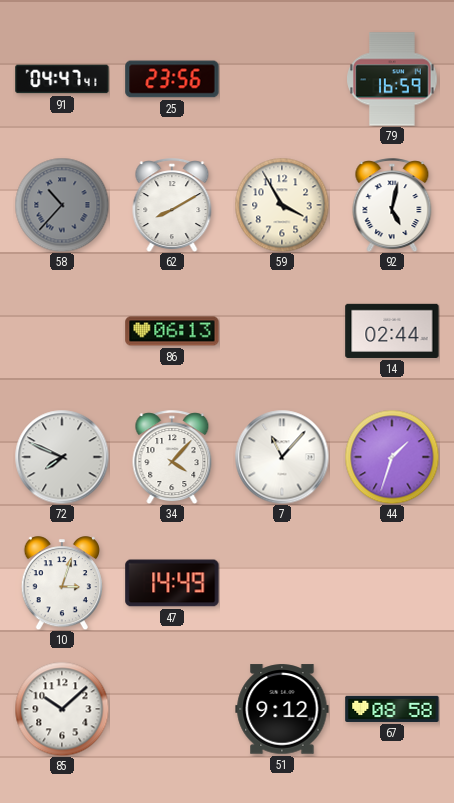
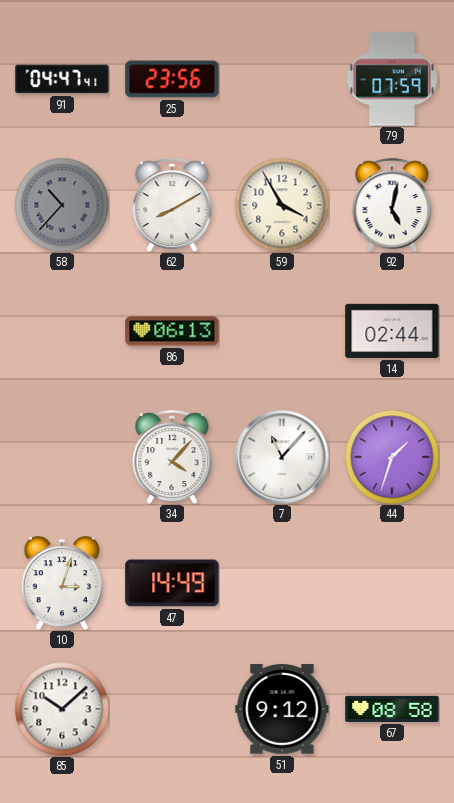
79: 16:59 -> 07:59 (392, 79)
72: 7:49 -> none (62, 457)
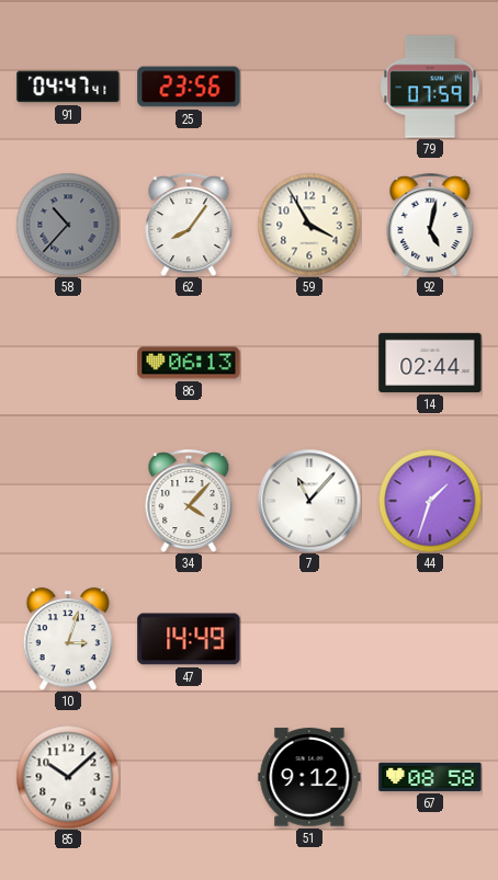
62: 8:10 -> 8:06 (189, 225)
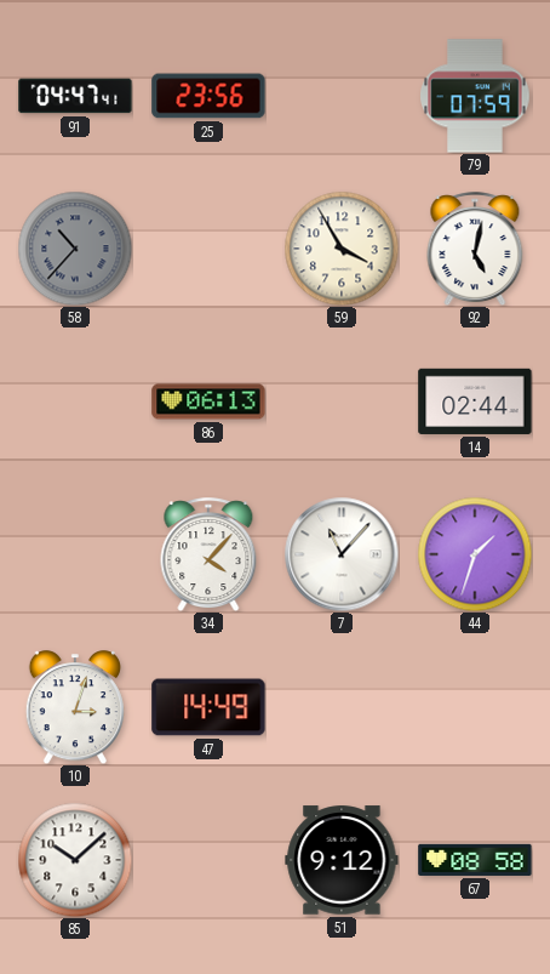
62: 8:06 -> none (189, 225)
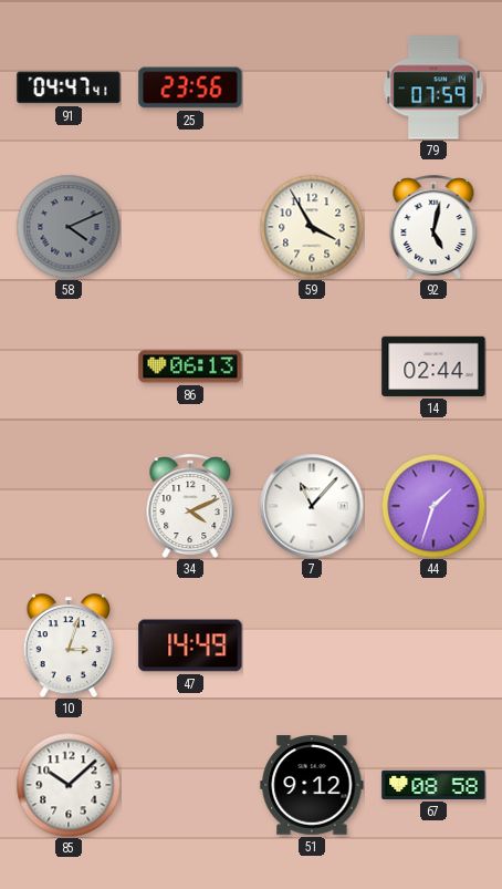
58: 10:37 -> 4:11 (69, 227)
34: 4:07 -> 4:11 (190, 506)
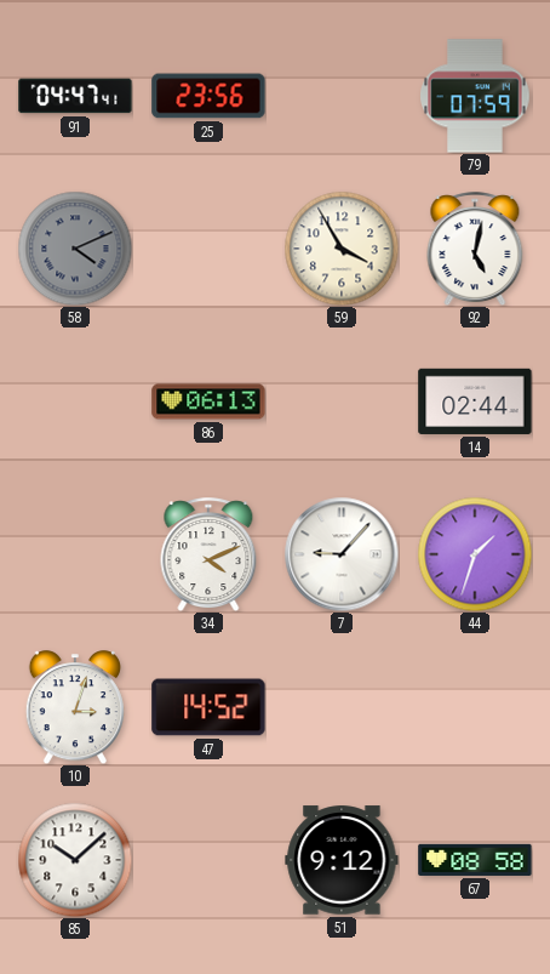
7: 11:07 -> 9:07 (342, 554)
47: 14:49 -> 14:52 (208, 707)
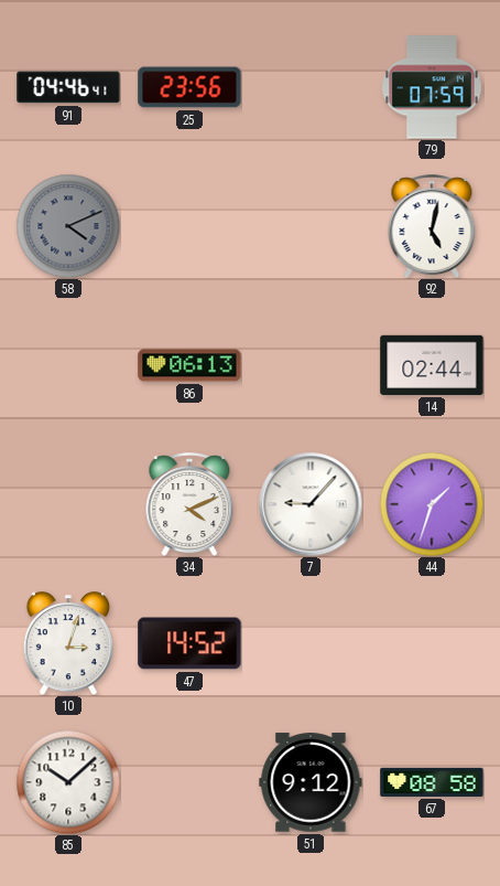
91: 04:47 -> 04:46 (68, 87)
59: 3:55 -> none (342, 249)
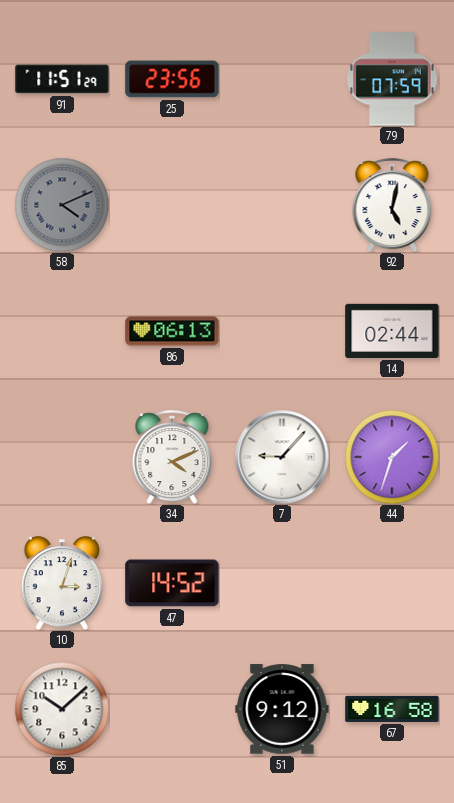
91: 04:46 -> 11:51 (62, 79)
67: 08:58 -> 16:58 (392, 709)
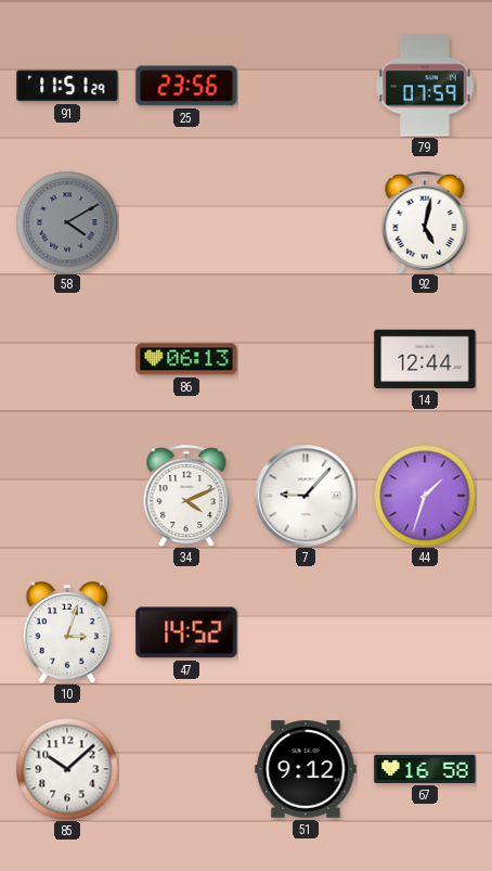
58: 4:11 -> 4:10 (67, 222)
14: 02:44 -> 12:44 (425, 359)
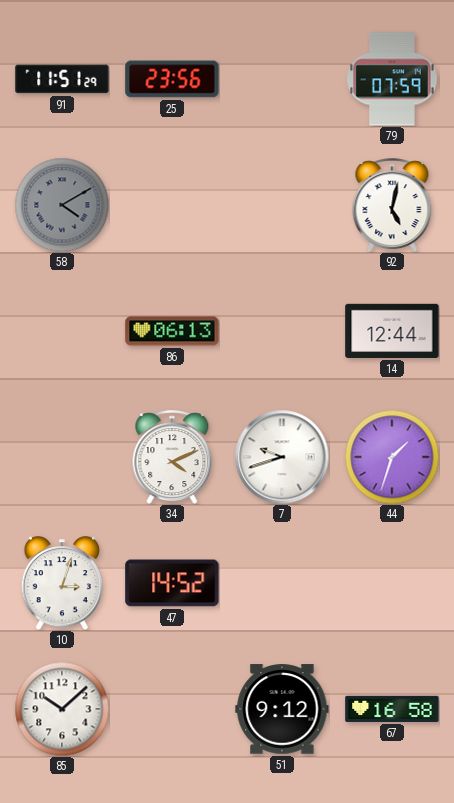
7: 9:07 -> 9:42 (282, 457)
